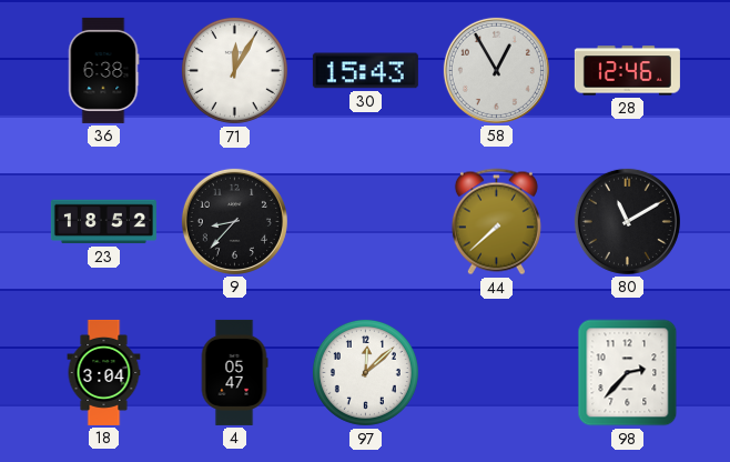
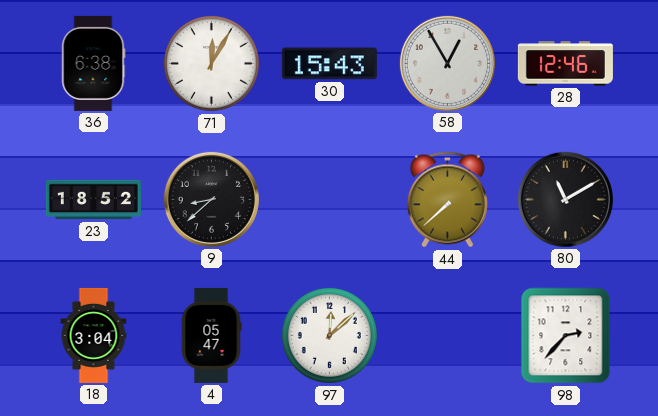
9: 8:37 -> 8:38 (211, 199)
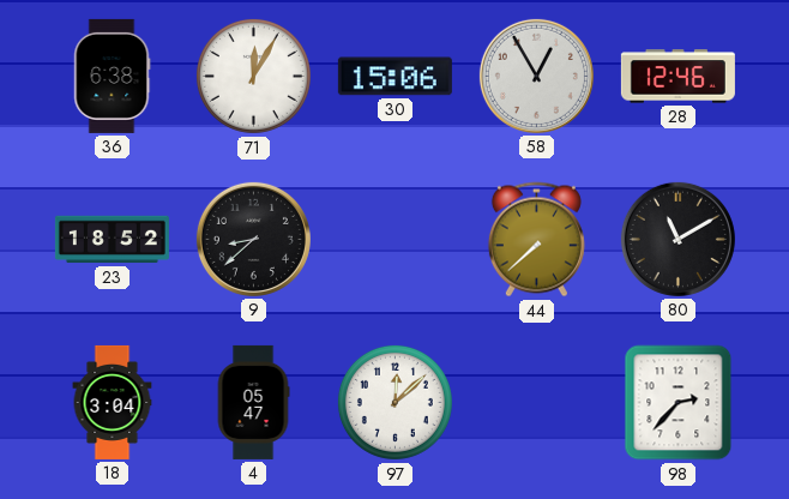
30: 15:43 -> 15:06 (394, 77)
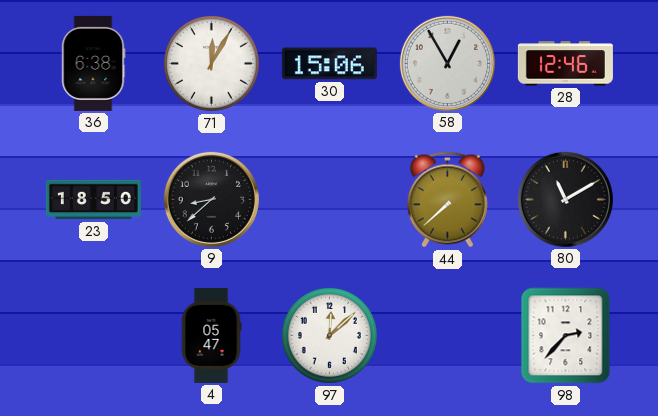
23: 18:52 -> 18:50 (93, 200)
18: 3:04 -> none (113, 402)
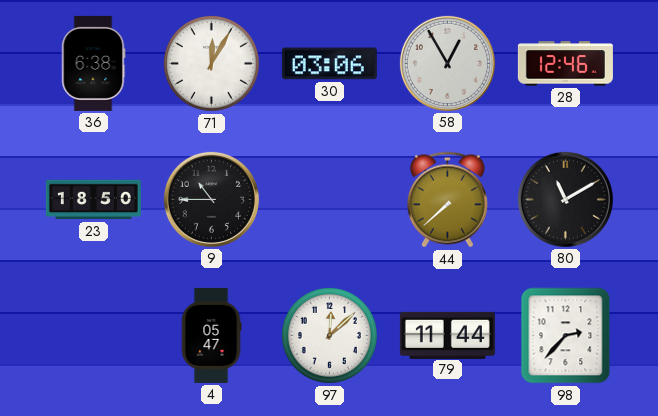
30: 15:06 -> 03:06 (329, 64)
9: 8:38 -> 10:45 (211, 199)
79: none -> 11:44 (447, 335)
